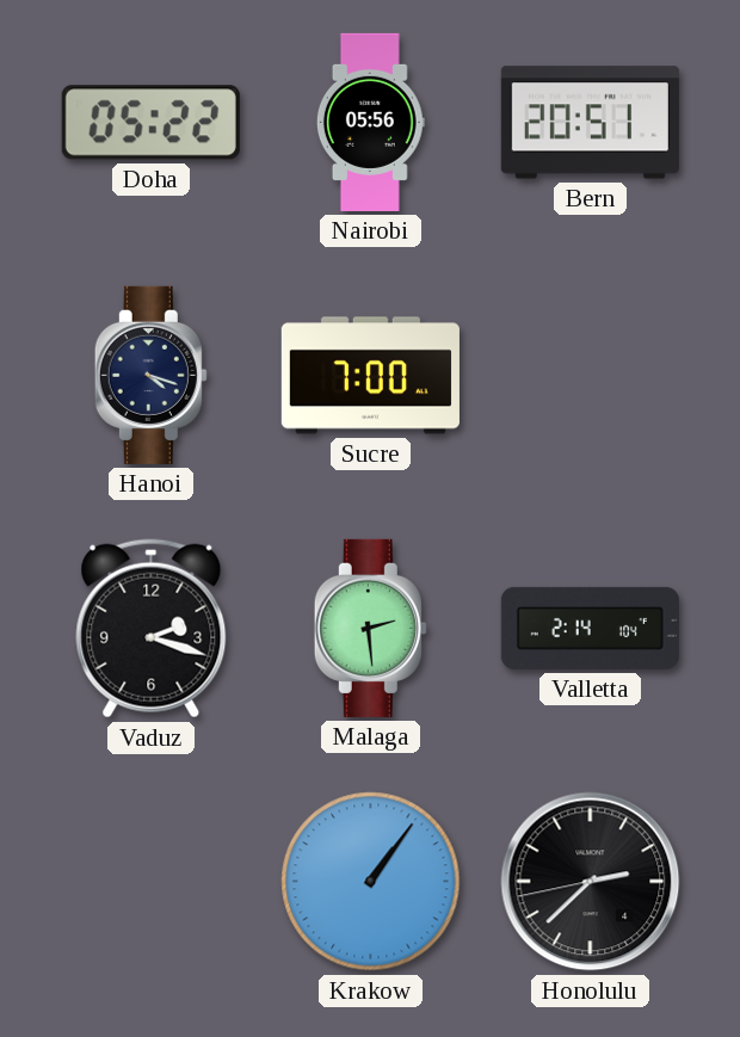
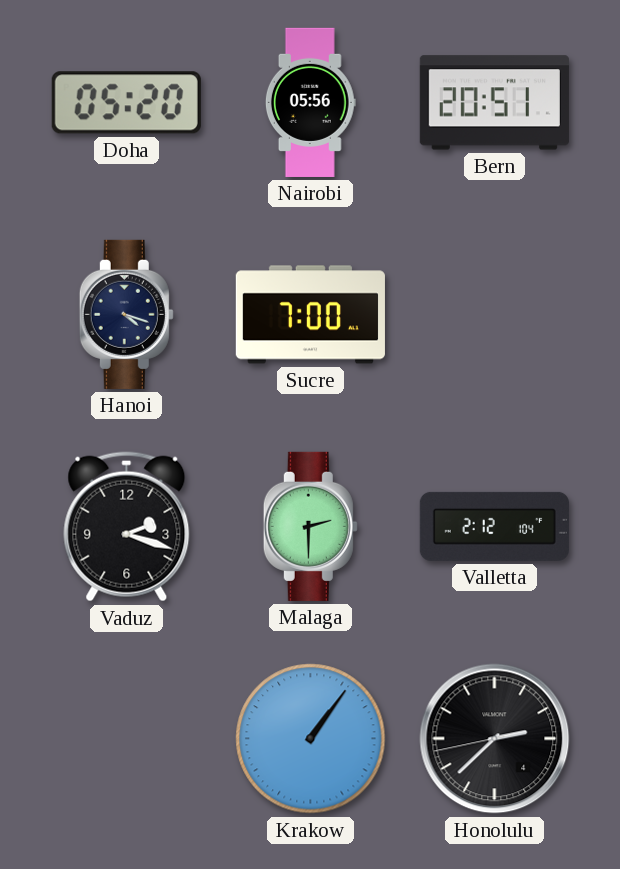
Doha: 05:22 -> 05:20 (126, 103)
Malaga: 2:29 -> 2:30 (310, 526)
Valletta: 2:14 -> 2:12 (494, 526)
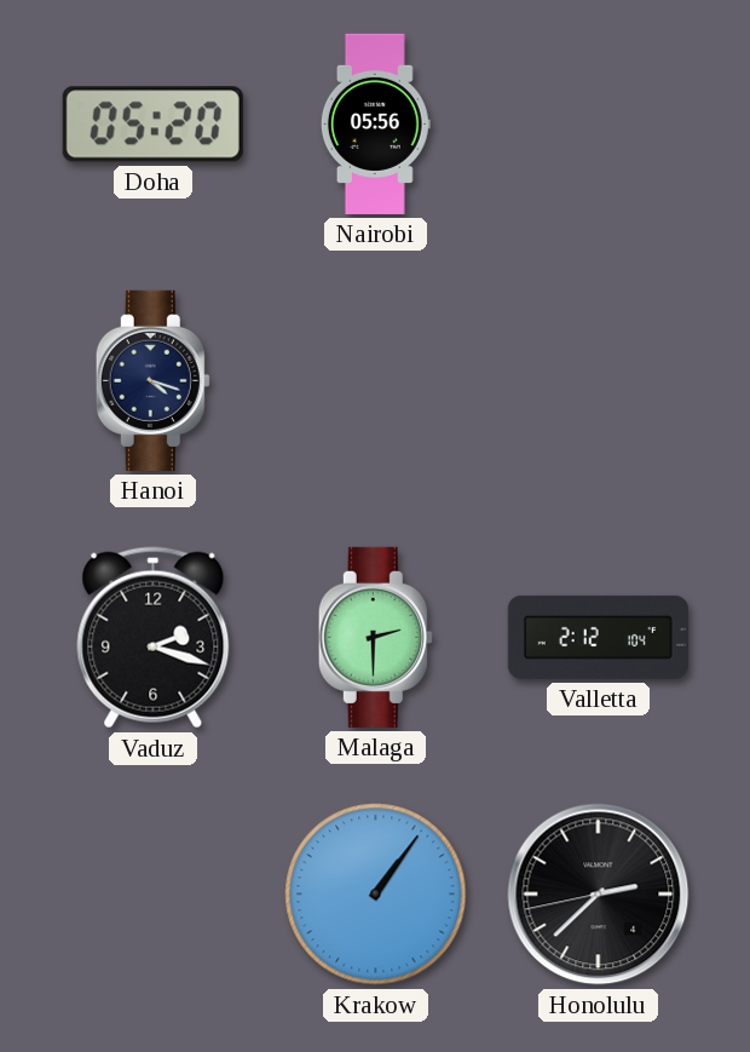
Bern: 20:51 -> none (494, 103)
Sucre: 7:00 -> none (310, 315)
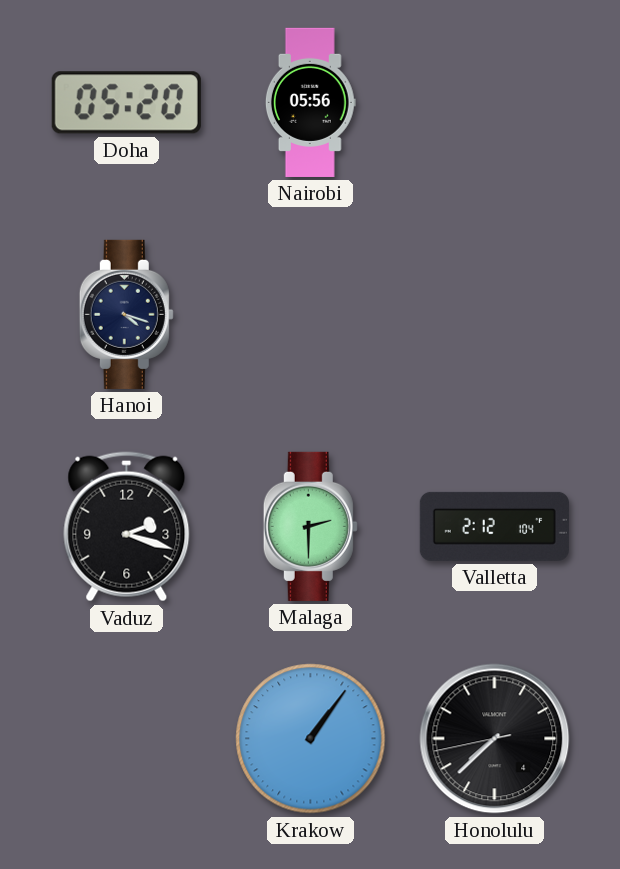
Honolulu: 2:37 -> 7:37 (495, 739)
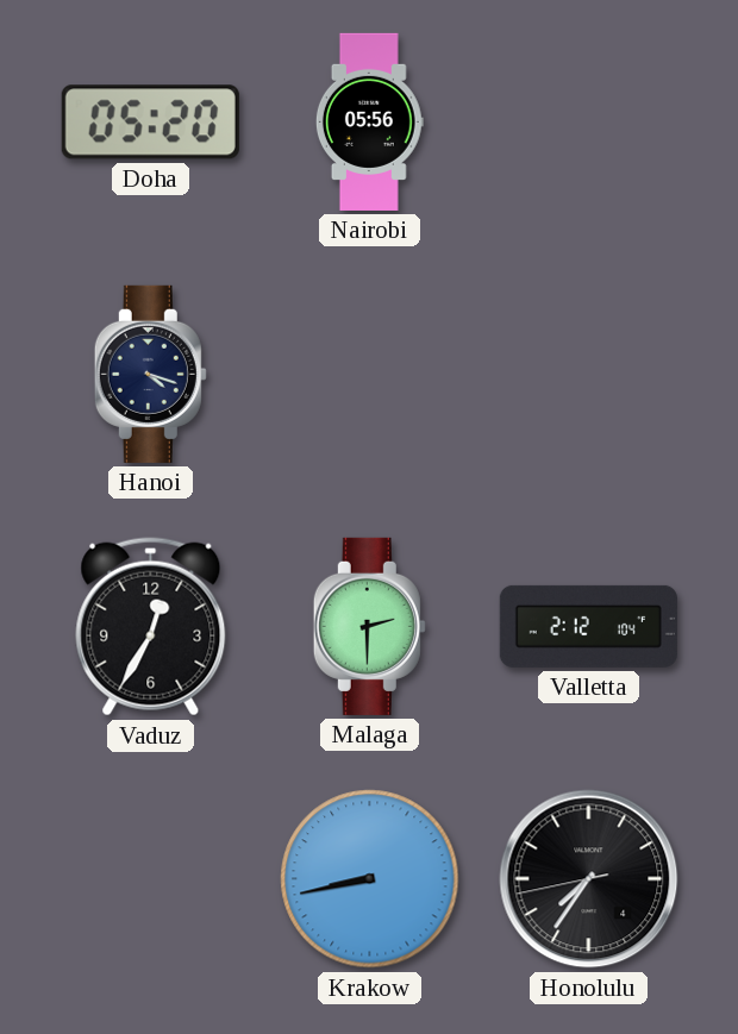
Vaduz: 2:18 -> 12:35 (151, 627)
Krakow: 1:06 -> 8:43 (370, 879)
Honolulu: 7:37 -> 7:35 (589, 879)
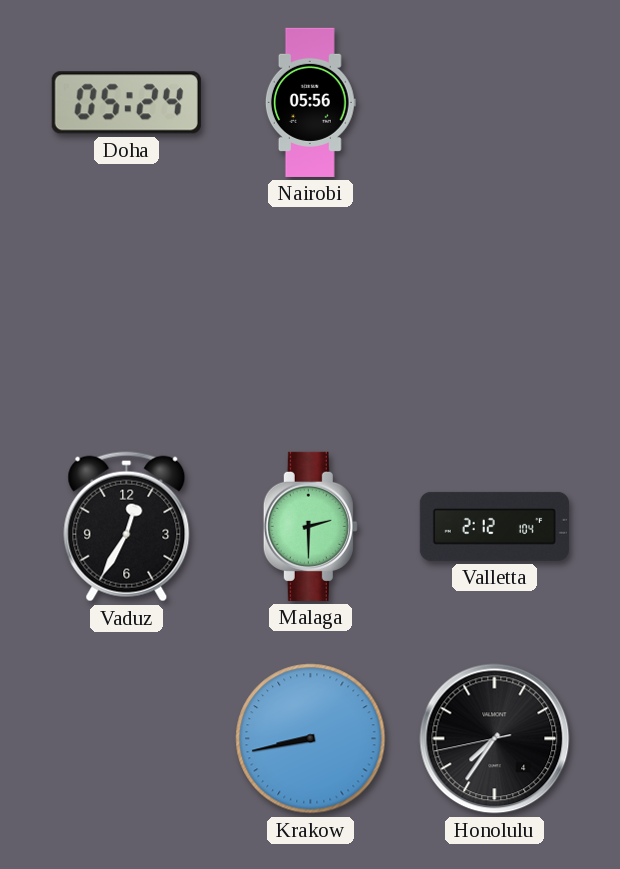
Doha: 05:20 -> 05:24 (126, 103)
Hanoi: 4:18 -> none (150, 374)
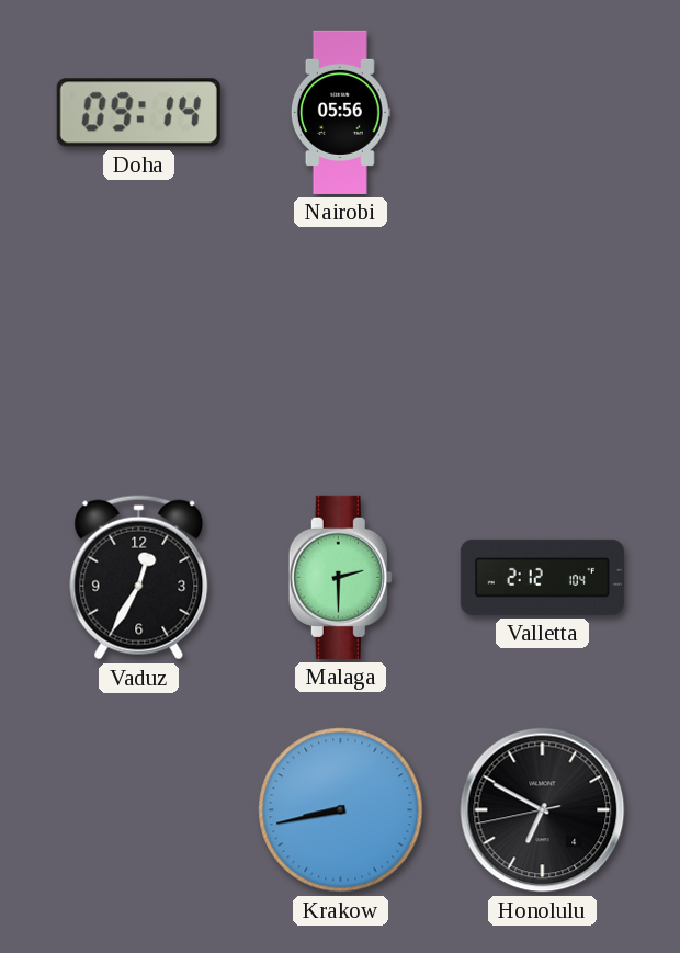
Doha: 05:24 -> 09:14 (138, 113)
Honolulu: 7:35 -> 6:49 (543, 810)
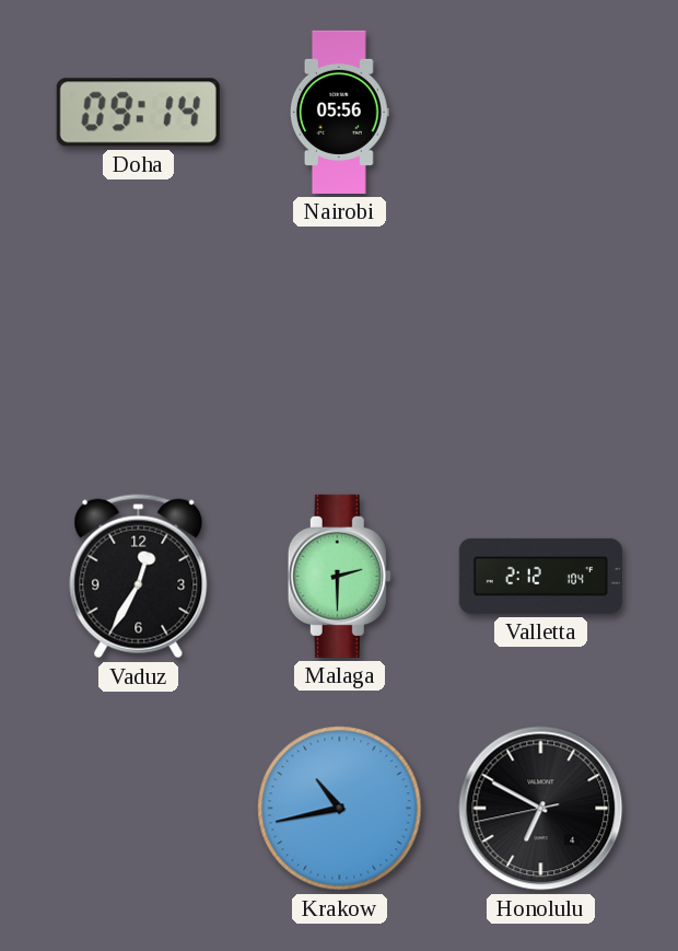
Krakow: 8:43 -> 10:43 (340, 809)
